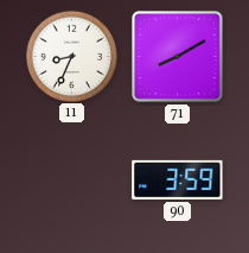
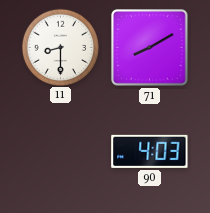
11: 8:34 -> 8:30 (60, 47)
90: 3:59 -> 4:03 (150, 151)
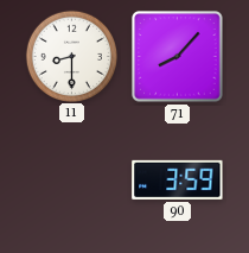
71: 8:10 -> 8:07 (178, 57)
90: 4:03 -> 3:59 (178, 179)
